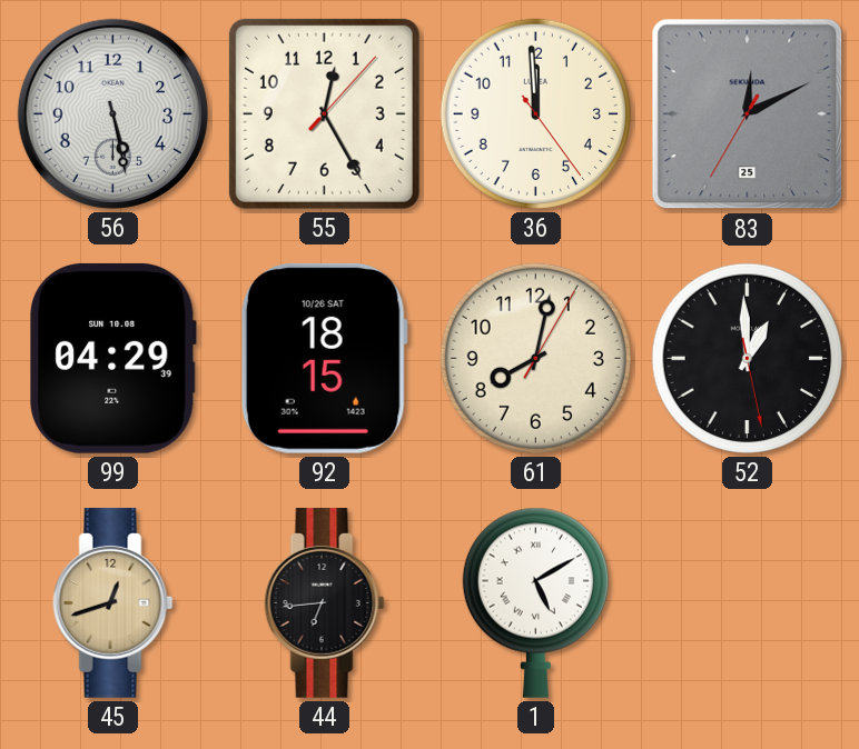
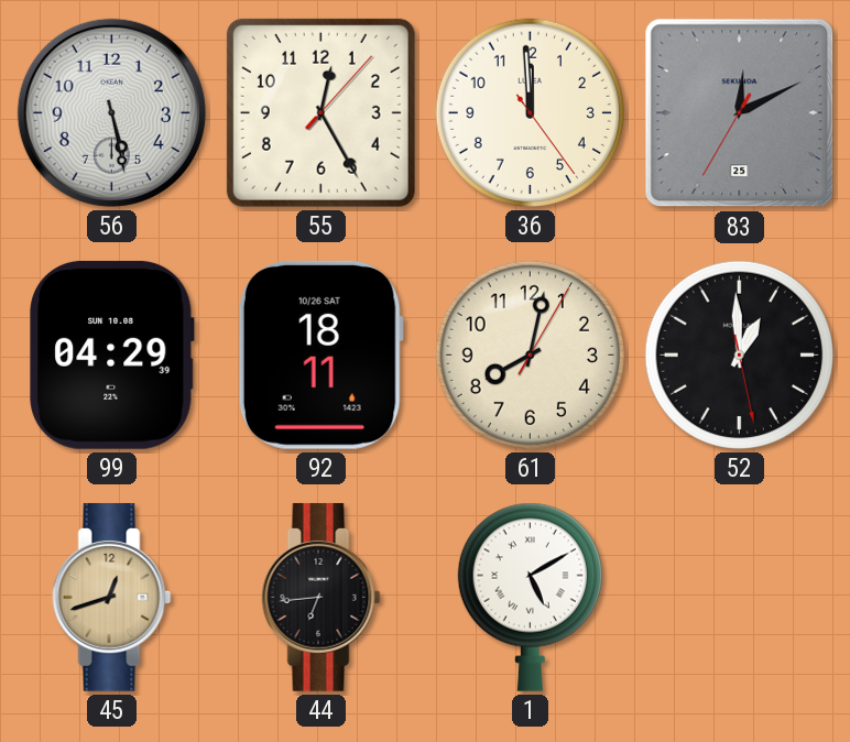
92: 18:15 -> 18:11 (320, 354)
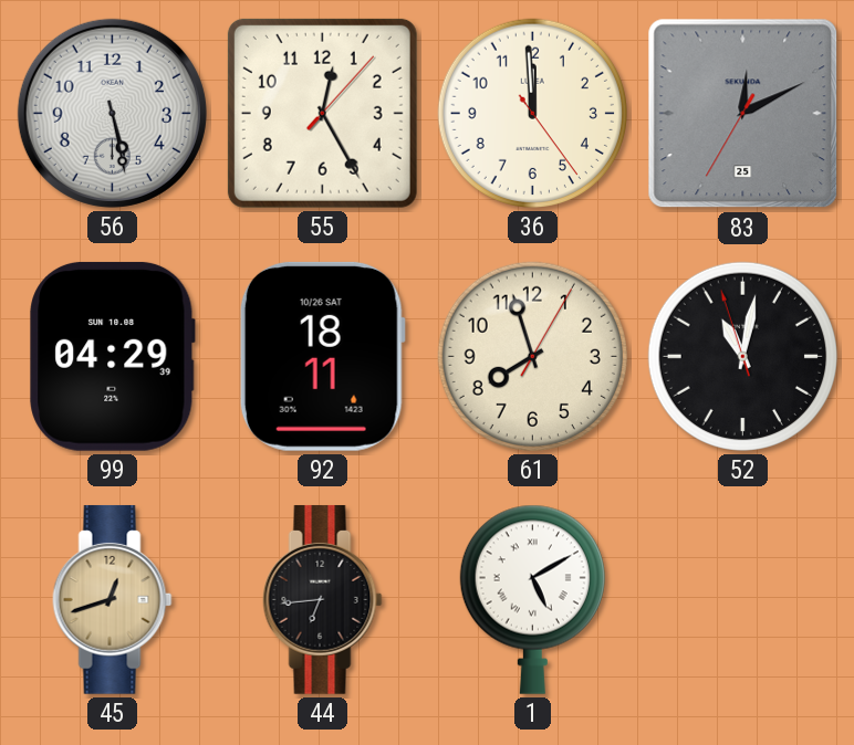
61: 8:02 -> 7:57 (532, 356)
52: 12:59 -> 11:01 (742, 356)
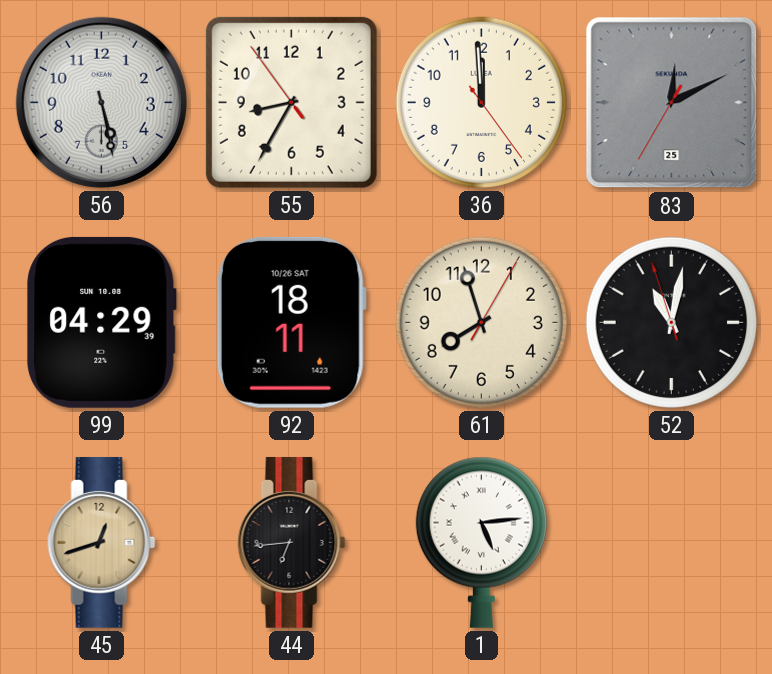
55: 12:25 -> 8:34 (291, 102)
1: 5:10 -> 5:14 (481, 542)
